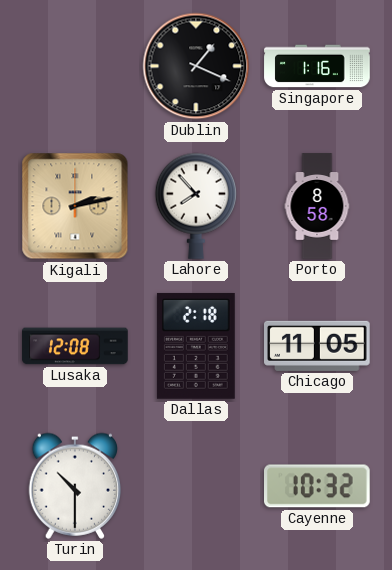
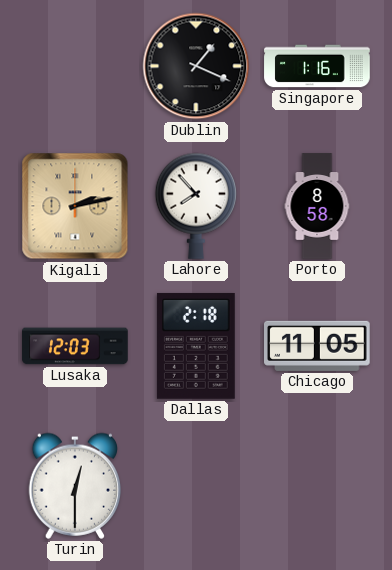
Lusaka: 12:08 -> 12:03 (75, 346)
Turin: 10:30 -> 12:30 (75, 486)
Cayenne: 10:32 -> none (318, 486)
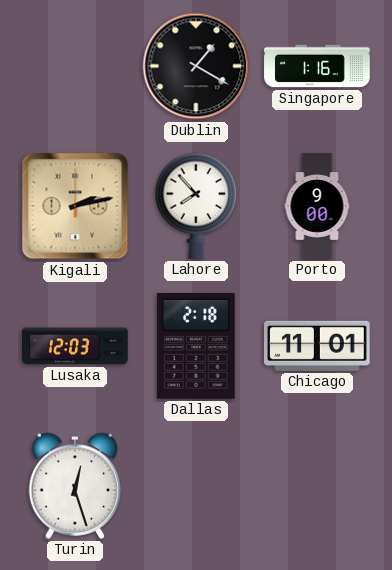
Dublin: 1:19 -> 1:20 (196, 66)
Porto: 8:58 -> 9:00 (317, 206)
Chicago: 11:05 -> 11:01 (318, 346)
Turin: 12:30 -> 12:27 (75, 486)
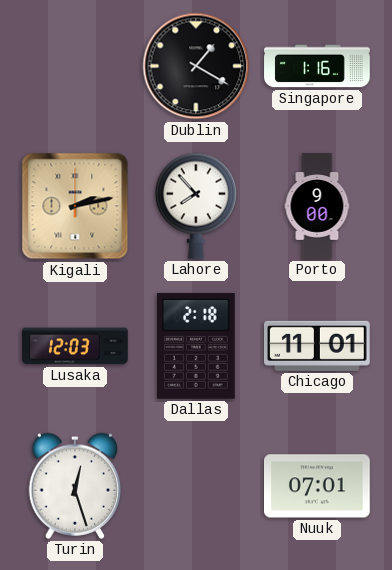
Nuuk: none -> 07:01 (317, 486)
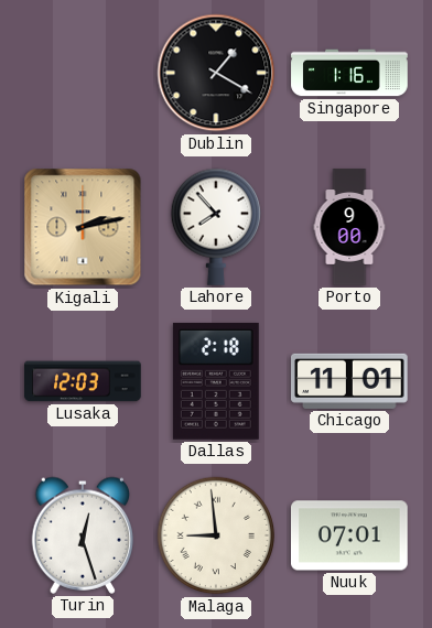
Malaga: none -> 8:59 (216, 535)
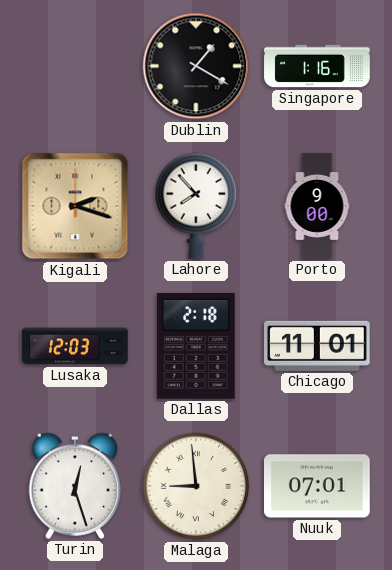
Kigali: 2:13 -> 2:18 (75, 206)
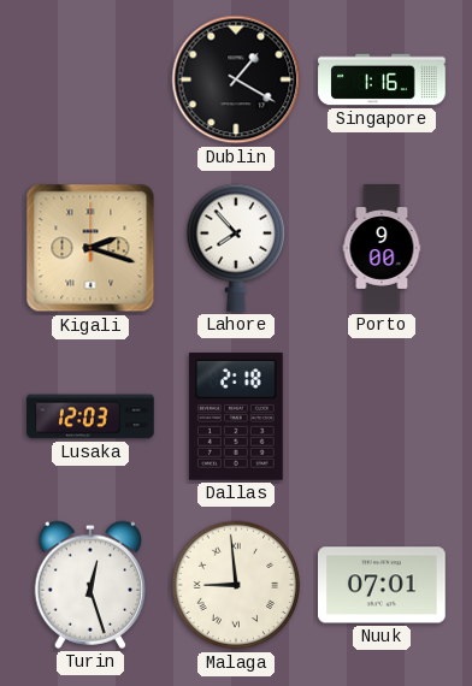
Chicago: 11:01 -> none (318, 346)
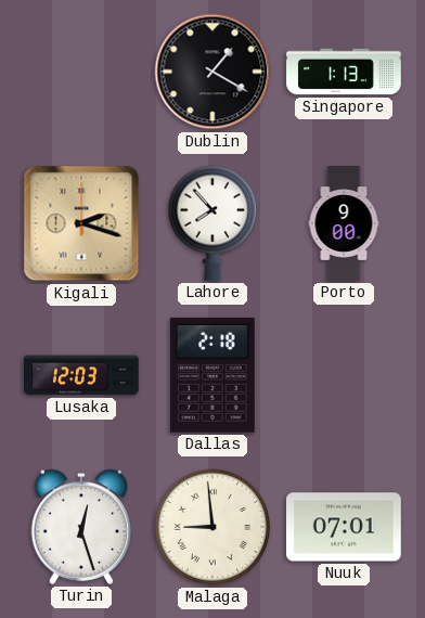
Singapore: 1:16 -> 1:13 (344, 72)
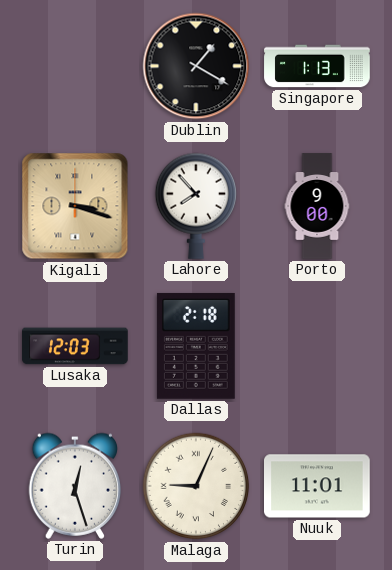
Kigali: 2:18 -> 3:18 (75, 206)
Malaga: 8:59 -> 9:04 (196, 486)
Nuuk: 07:01 -> 11:01 (317, 486)
